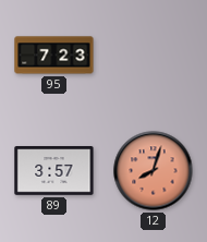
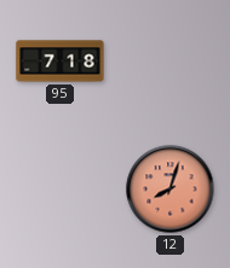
95: 7:23 -> 7:18 (61, 62)
89: 3:57 -> none (54, 171)
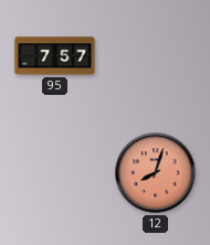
95: 7:18 -> 7:57 (55, 56)
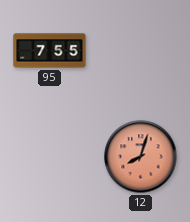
95: 7:57 -> 7:55 (50, 51)
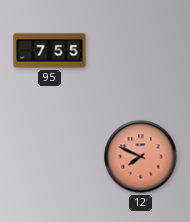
12: 8:03 -> 7:49 (141, 157)
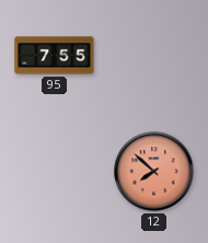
12: 7:49 -> 7:52 (154, 172)
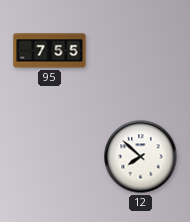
12 dial: salmon -> white (141, 157)
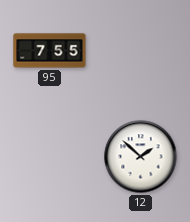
12: 7:52 -> 1:52 (141, 157)
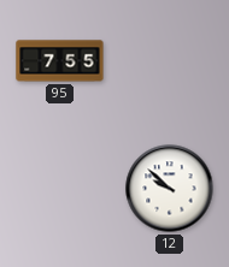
12: 1:52 -> 9:52 (170, 189)
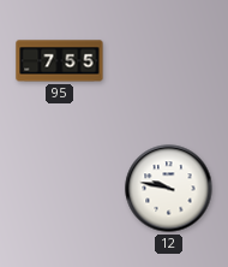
12: 9:52 -> 9:47 (169, 189)
